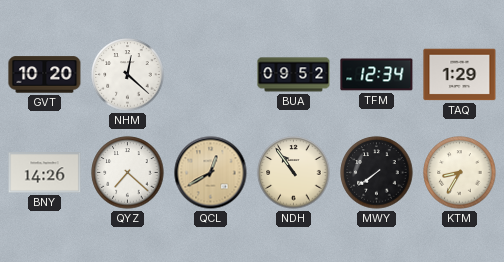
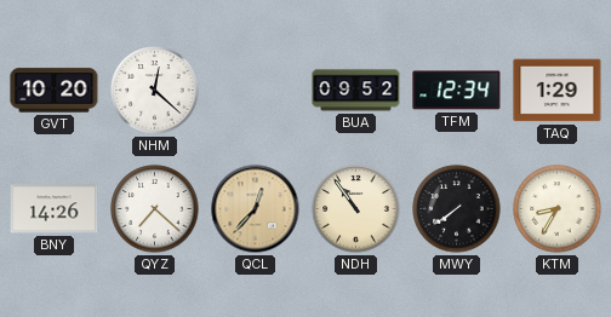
QCL: 12:40 -> 12:37 (256, 209)
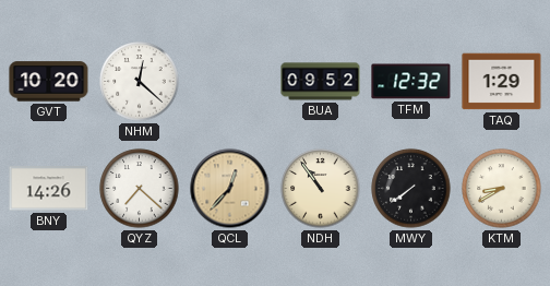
TFM: 12:34 -> 12:32 (411, 82)
KTM: 8:35 -> 8:40 (502, 189)
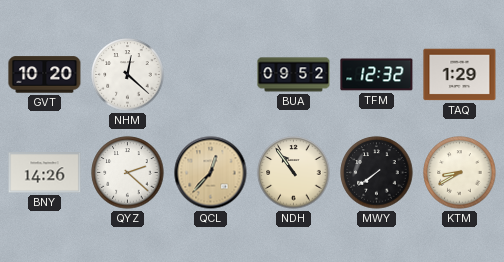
QYZ: 7:22 -> 2:22 (128, 173)
